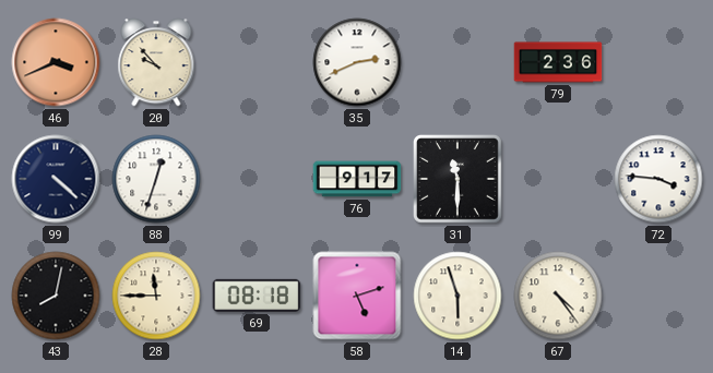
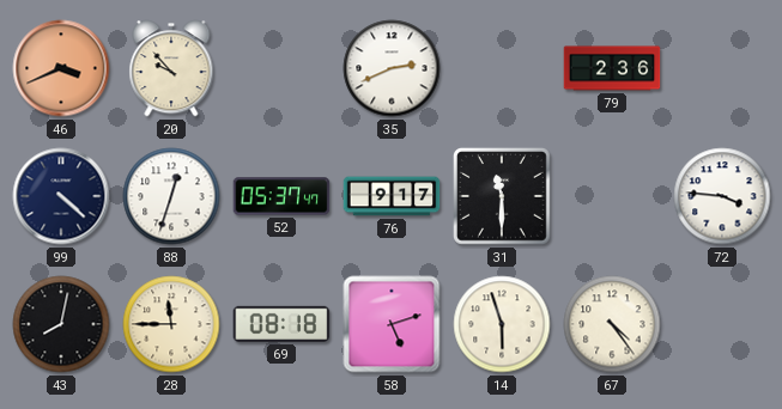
52: none -> 05:37 (281, 196)
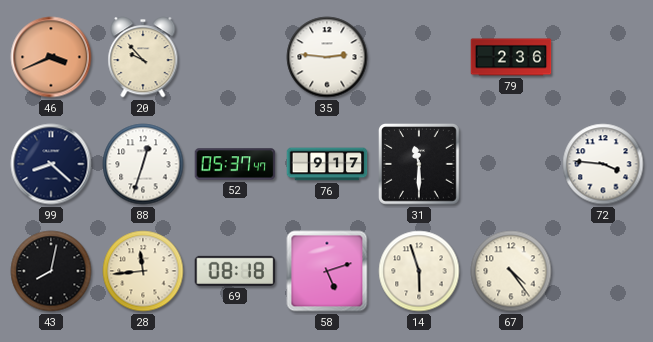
35: 2:41 -> 2:46 (327, 57)
99: 4:22 -> 8:22 (51, 164)
28: 11:45 -> 11:44 (143, 271)
